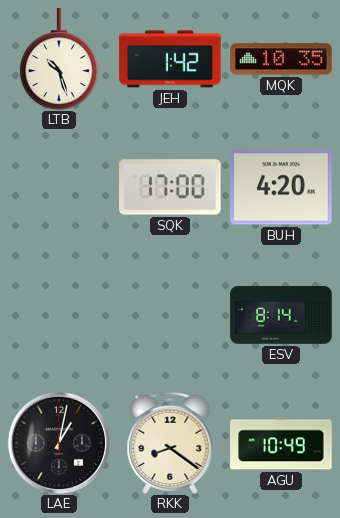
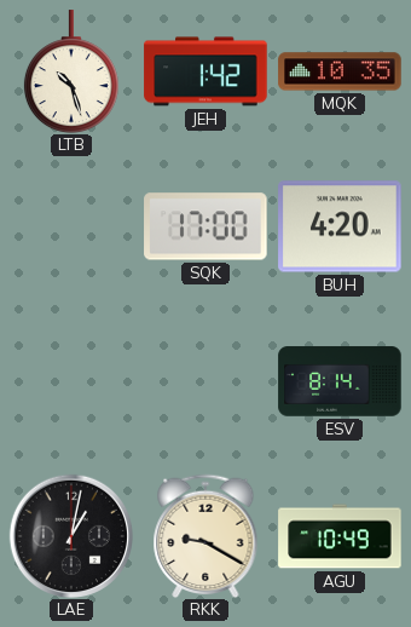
RKK: 8:21 -> 9:20 (205, 536)
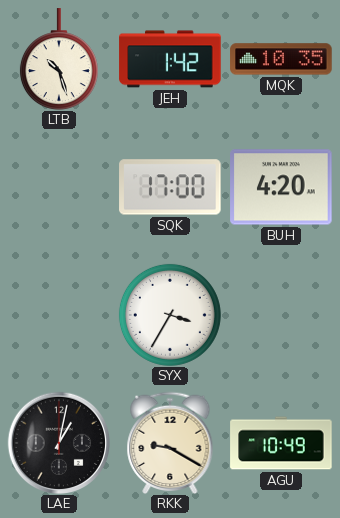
SYX: none -> 3:35 (170, 315)
ESV: 8:14 -> none (340, 381)
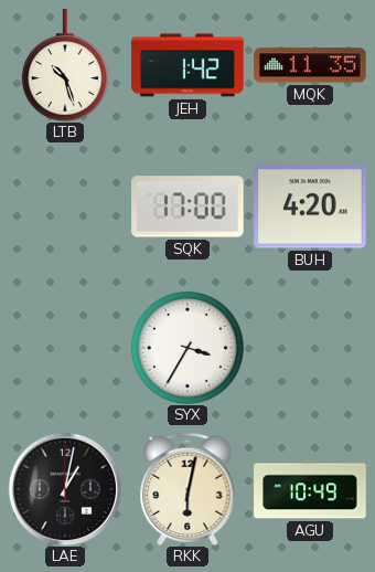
MQK: 10:35 -> 11:35 (310, 65)
RKK: 9:20 -> 6:02 (187, 489)
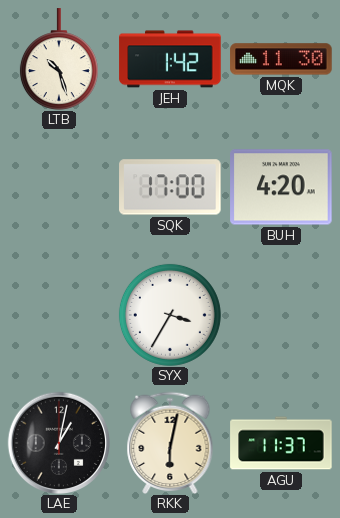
MQK: 11:35 -> 11:30 (281, 59)
AGU: 10:49 -> 11:37 (281, 443)
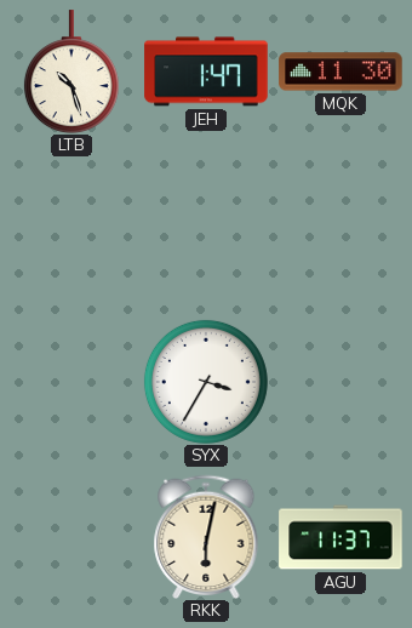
JEH: 1:42 -> 1:47 (206, 72)
SQK: 17:00 -> none (170, 187)
BUH: 4:20 -> none (281, 187)
LAE: 1:02 -> none (58, 442)
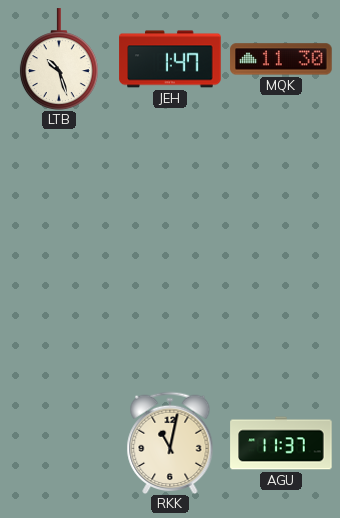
SYX: 3:35 -> none (206, 382)
RKK: 6:02 -> 11:02 (170, 443)
